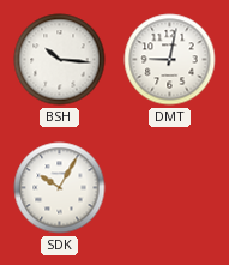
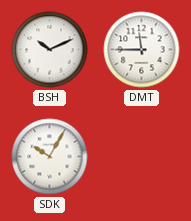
BSH: 10:16 -> 10:11 (50, 50)
DMT: 9:02 -> 11:45 (142, 50)
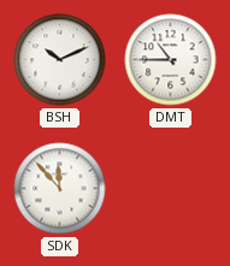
DMT: 11:45 -> 10:45 (171, 60)
SDK: 10:05 -> 11:53 (60, 189)
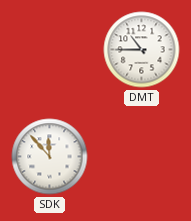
BSH: 10:11 -> none (60, 60)
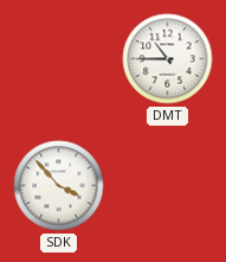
SDK: 11:53 -> 3:53 (59, 186)
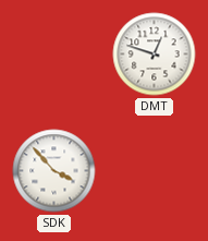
DMT: 10:45 -> 12:48 (155, 55)
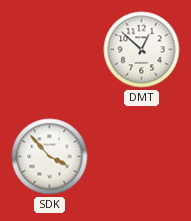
DMT: 12:48 -> 12:52 (142, 50)
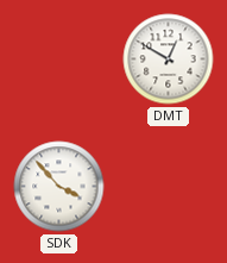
DMT: 12:52 -> 12:50 (169, 60)
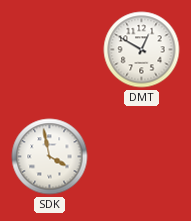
SDK: 3:53 -> 3:58 (50, 157)
